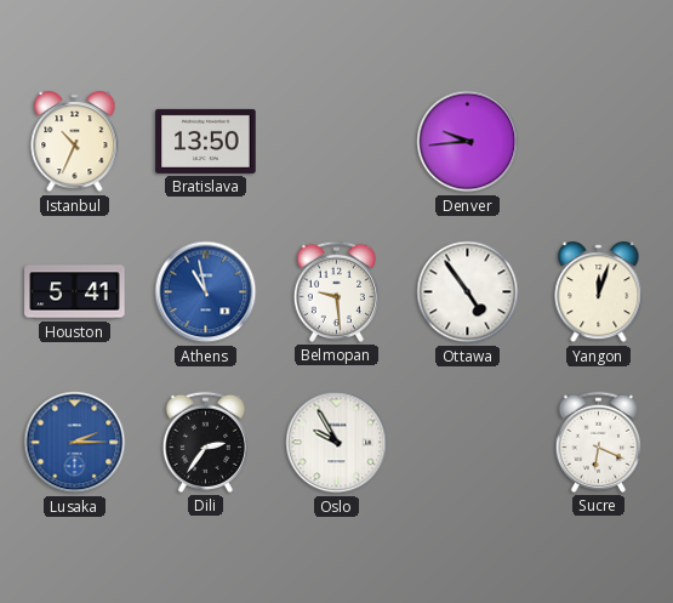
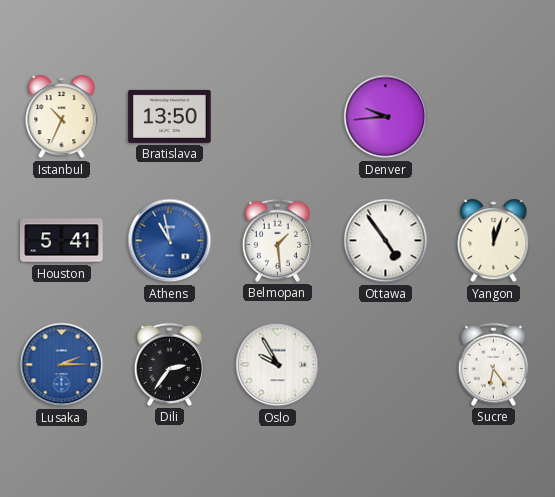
Belmopan: 9:29 -> 1:29 (277, 240)
Sucre: 6:19 -> 6:24 (493, 364)
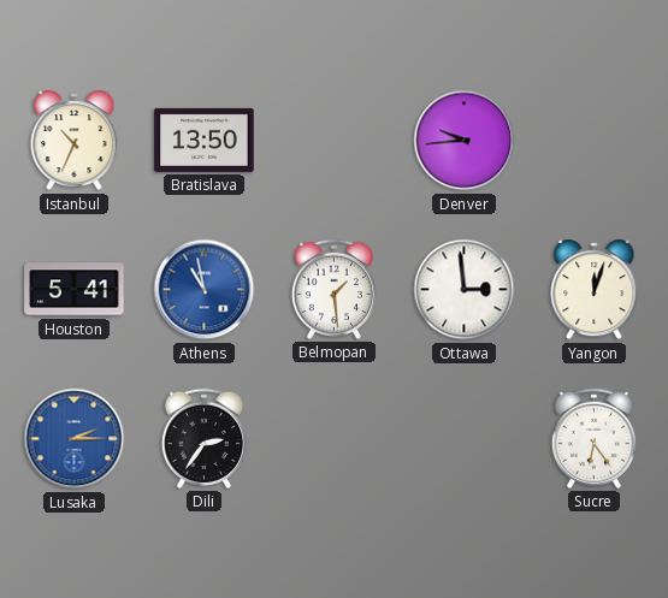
Ottawa: 4:54 -> 2:59 (465, 290)
Oslo: 9:55 -> none (278, 365)
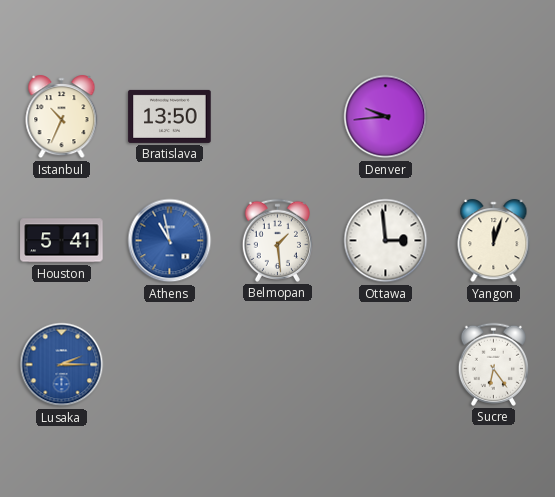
Dili: 2:36 -> none (203, 438)
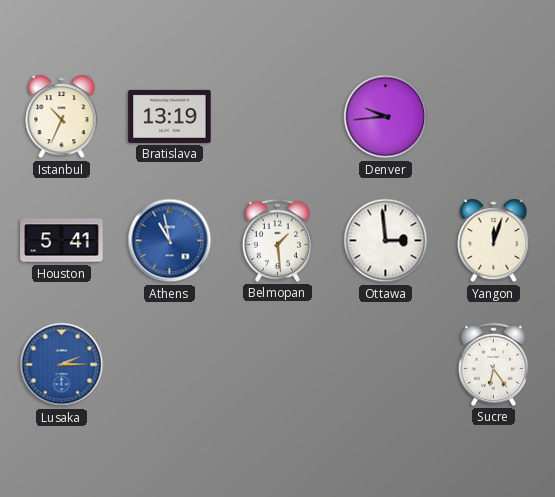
Bratislava: 13:50 -> 13:19 (170, 116)
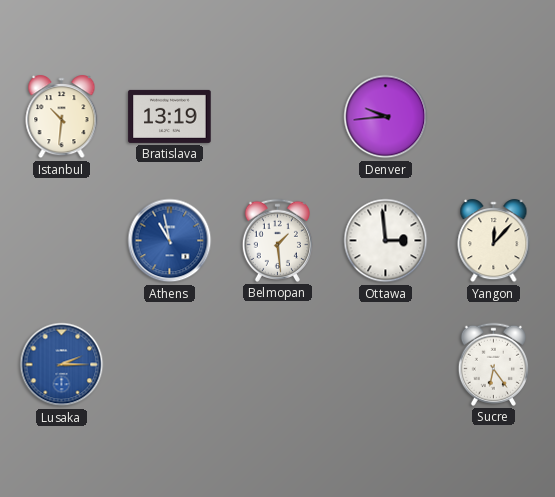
Istanbul: 10:34 -> 10:31 (62, 117)
Houston: 5:41 -> none (62, 241)
Yangon: 12:03 -> 12:07 (494, 241)
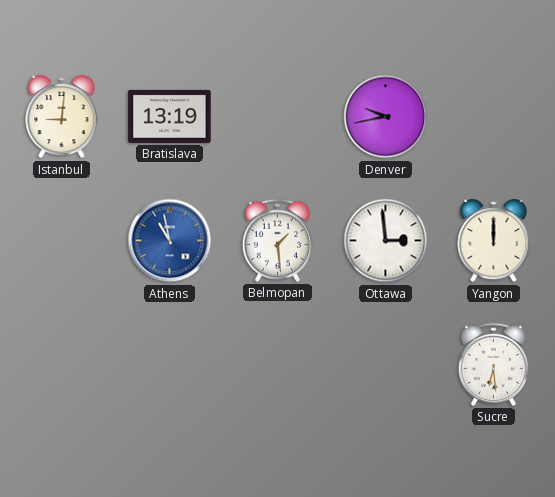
Istanbul: 10:31 -> 9:01 (62, 117)
Denver: 9:44 -> 9:43 (386, 117)
Yangon: 12:07 -> 12:00 (494, 241)
Lusaka: 2:15 -> none (62, 365)
Sucre: 6:24 -> 6:29 (493, 364)
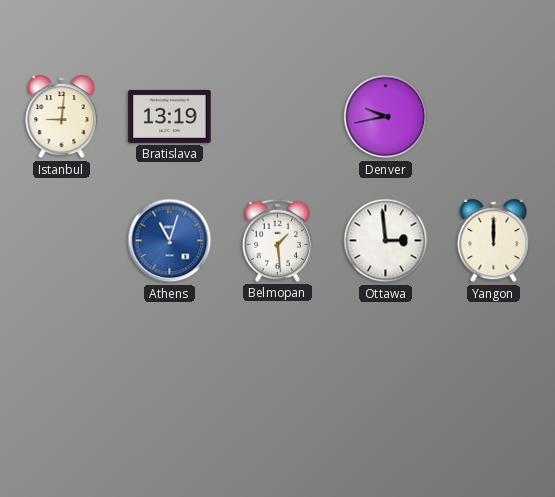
Athens: 10:58 -> 11:03 (170, 241)
Sucre: 6:29 -> none (493, 364)
